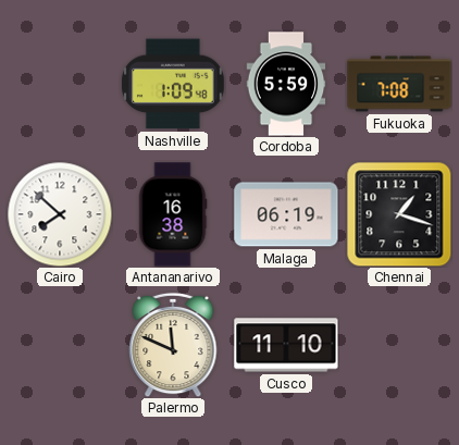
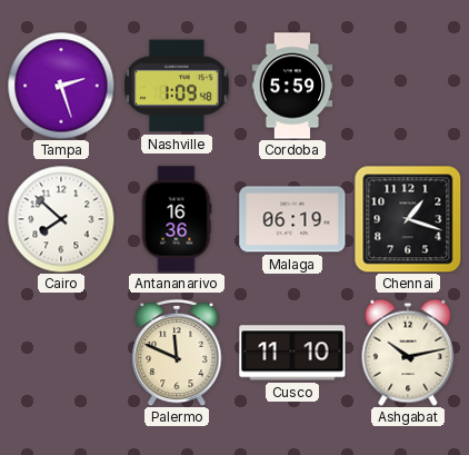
Tampa: none -> 2:27 (61, 86)
Fukuoka: 7:08 -> none (399, 84)
Antananarivo: 16:38 -> 16:36 (177, 219)
Ashgabat: none -> 10:13 (408, 353)
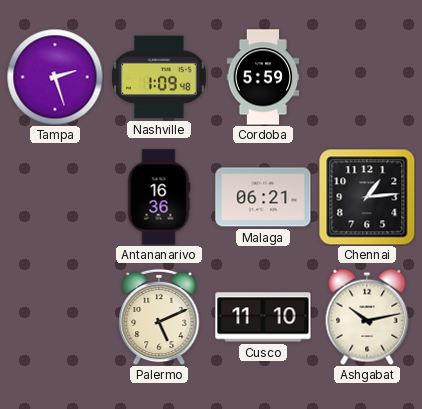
Cairo: 7:52 -> none (61, 219)
Malaga: 06:19 -> 06:21 (263, 197)
Chennai: 1:18 -> 1:14 (367, 197)
Palermo: 11:49 -> 5:11 (159, 317)
